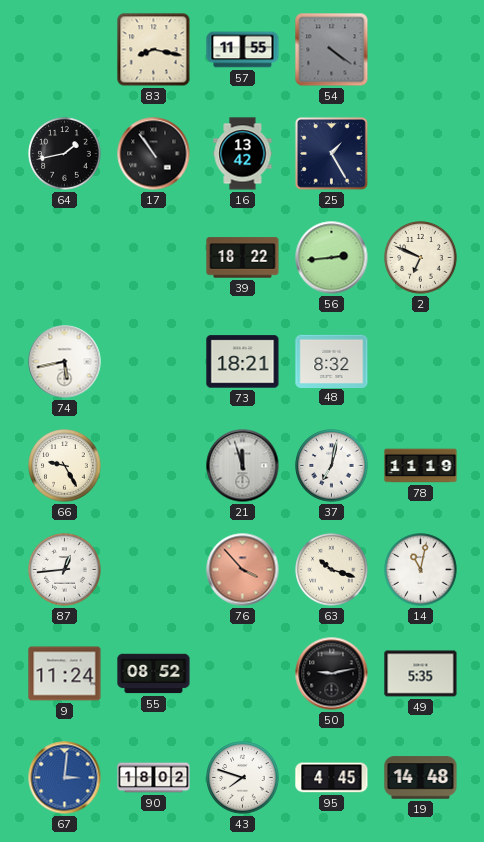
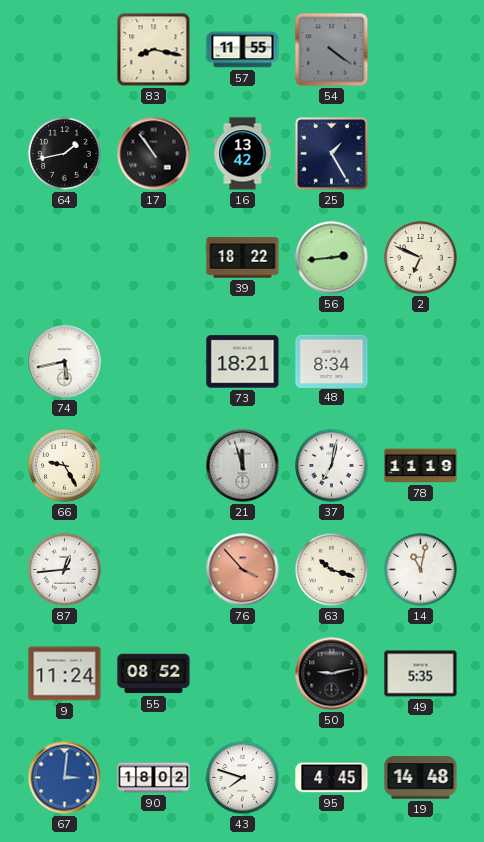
48: 8:32 -> 8:34 (332, 361)
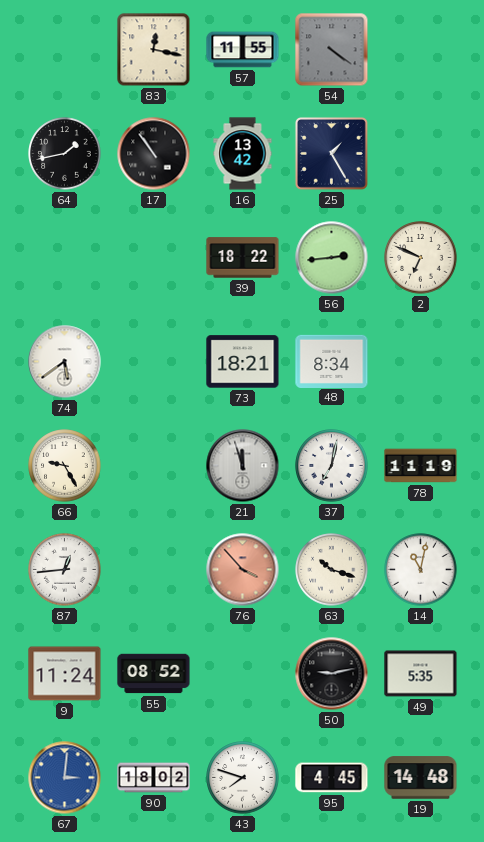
83: 8:17 -> 12:17 (154, 50)
74: 5:43 -> 5:39 (65, 362)
